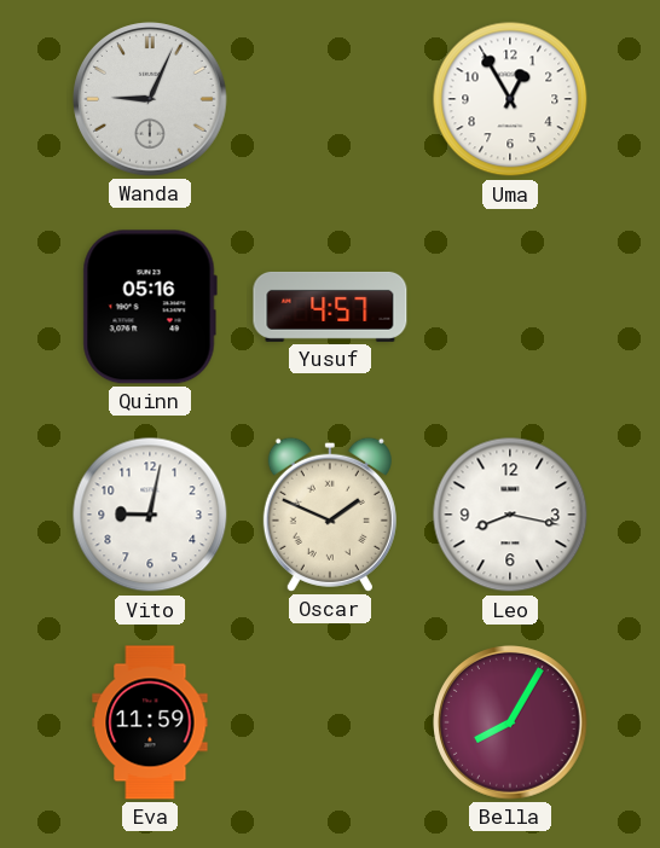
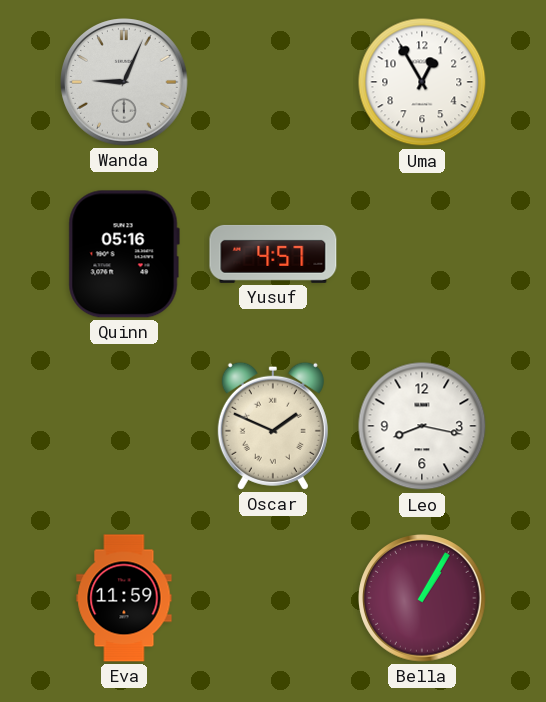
Vito: 9:02 -> none (150, 515)
Bella: 8:05 -> 1:05 (422, 598)
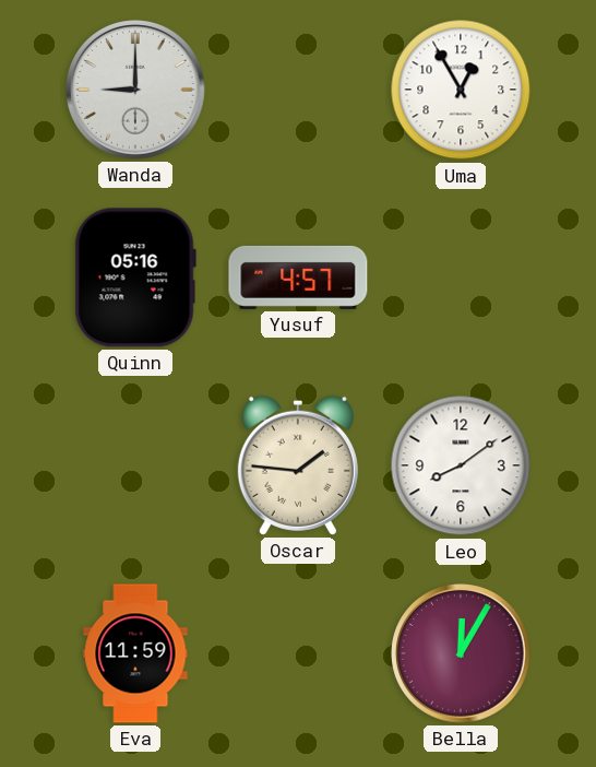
Wanda: 9:04 -> 9:00 (135, 90)
Oscar: 1:49 -> 1:46 (298, 465)
Leo: 8:17 -> 8:09 (461, 465)
Bella: 1:05 -> 12:05 (461, 653)
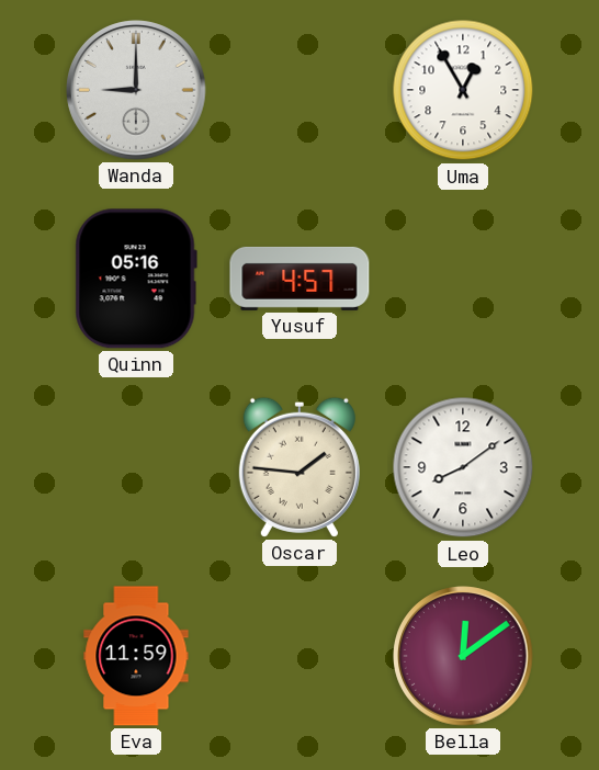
Bella: 12:05 -> 12:09 (463, 656)
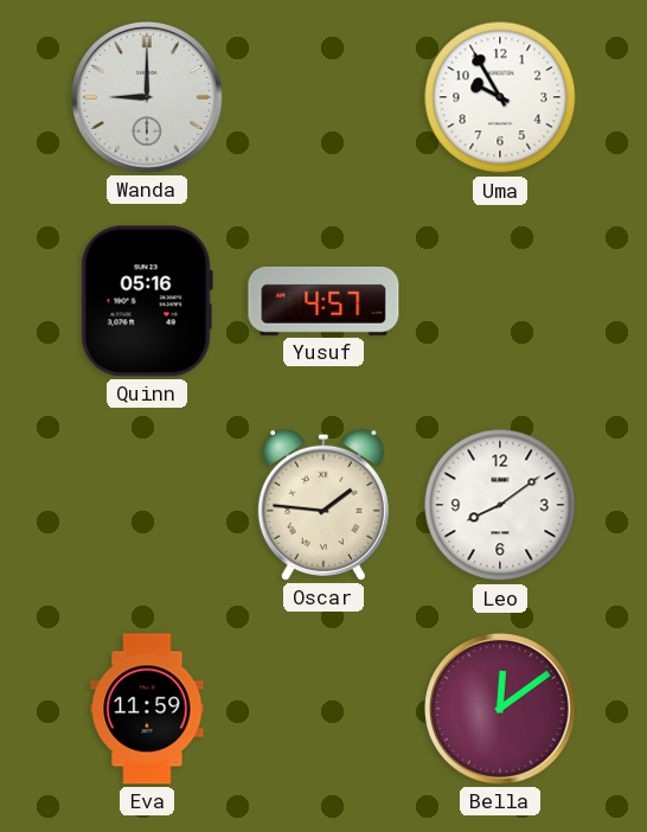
Uma: 12:55 -> 9:55 (500, 97)
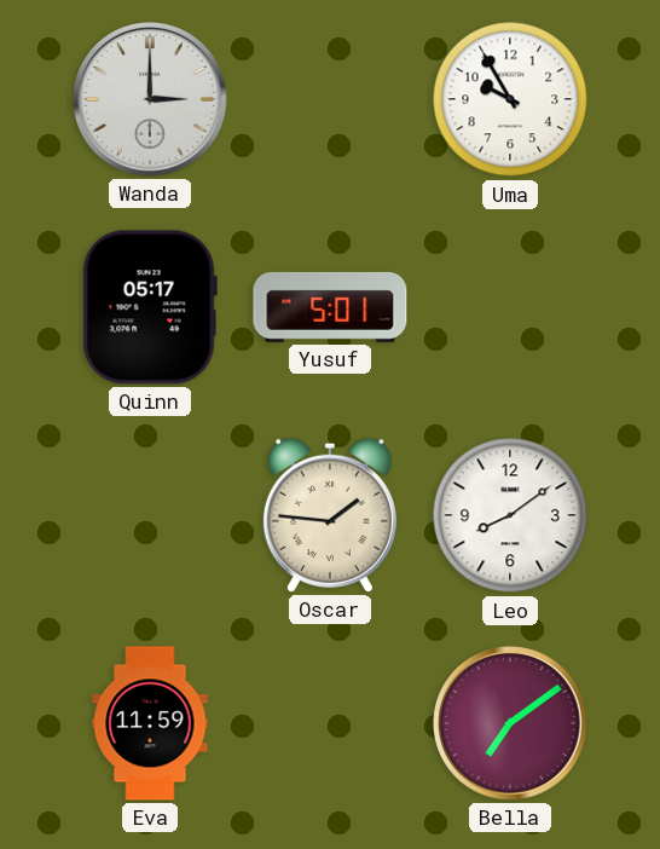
Wanda: 9:00 -> 3:00 (150, 99)
Quinn: 05:16 -> 05:17 (150, 307)
Yusuf: 4:57 -> 5:01 (330, 307)
Bella: 12:09 -> 7:09 (510, 723)
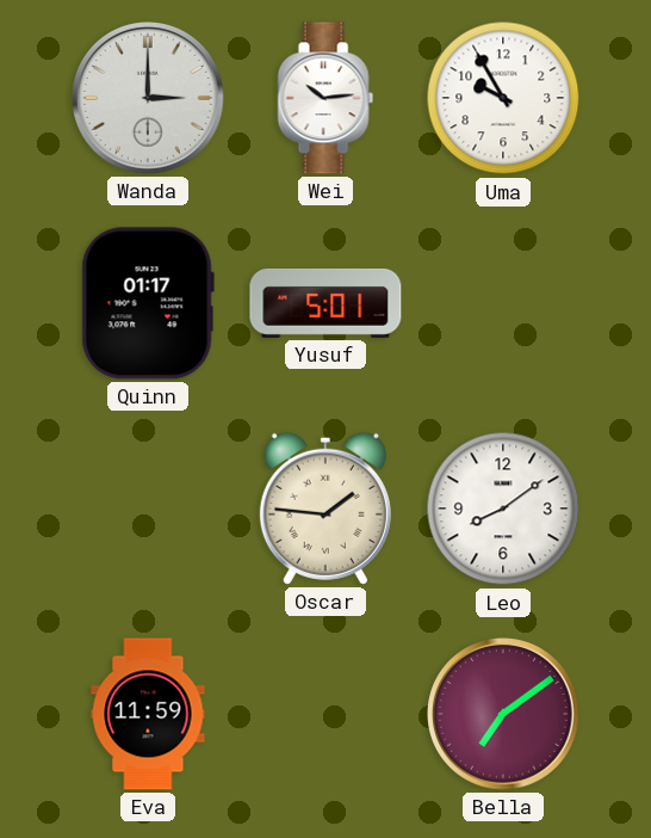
Wei: none -> 10:14 (325, 98)
Quinn: 05:17 -> 01:17 (148, 303)
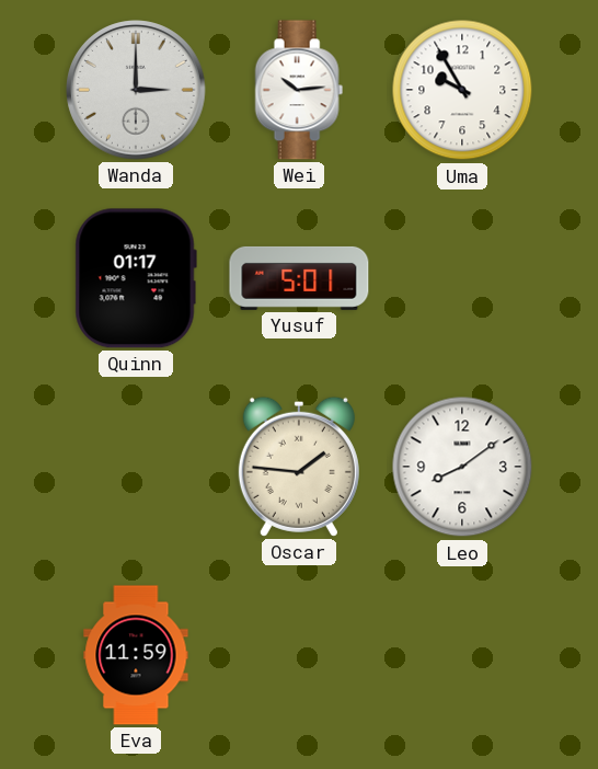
Bella: 7:09 -> none (503, 714)
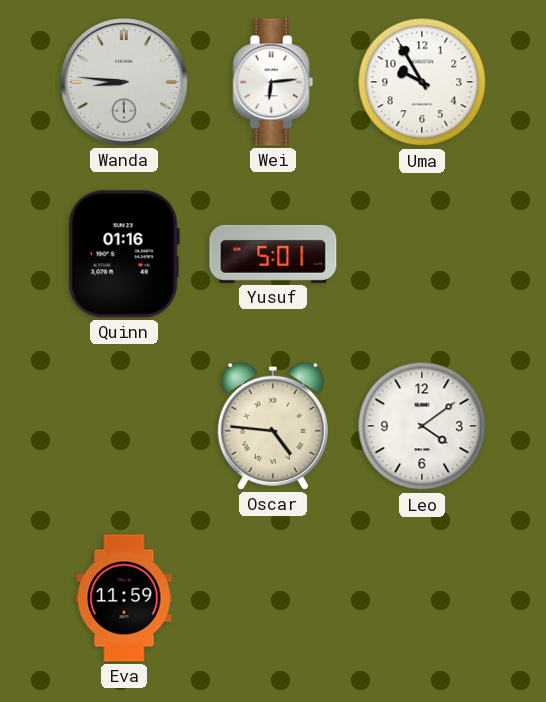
Wanda: 3:00 -> 8:46 (124, 82)
Wei: 10:14 -> 6:14 (273, 82)
Quinn: 01:17 -> 01:16 (124, 254)
Oscar: 1:46 -> 4:46 (273, 426)
Leo: 8:09 -> 4:09 (422, 426)
